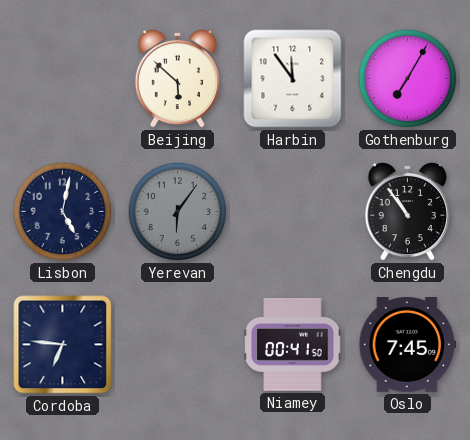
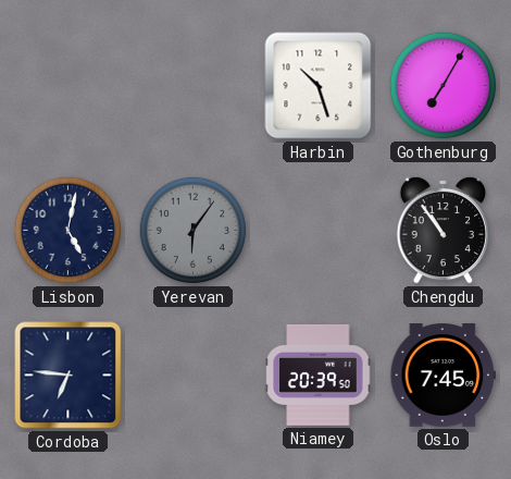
Beijing: 5:52 -> none (177, 78)
Harbin: 11:54 -> 10:27 (319, 86)
Niamey: 00:41 -> 20:39 (319, 374)
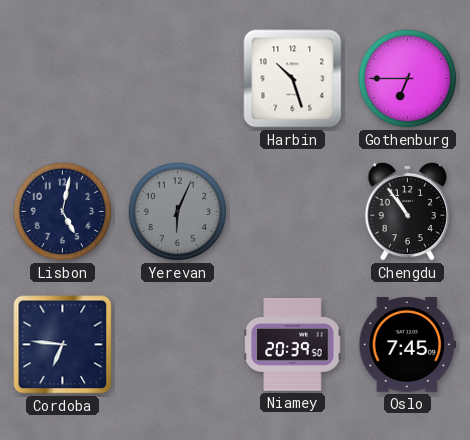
Gothenburg: 7:05 -> 6:45 (408, 79)
Yerevan: 6:06 -> 6:04 (178, 212)
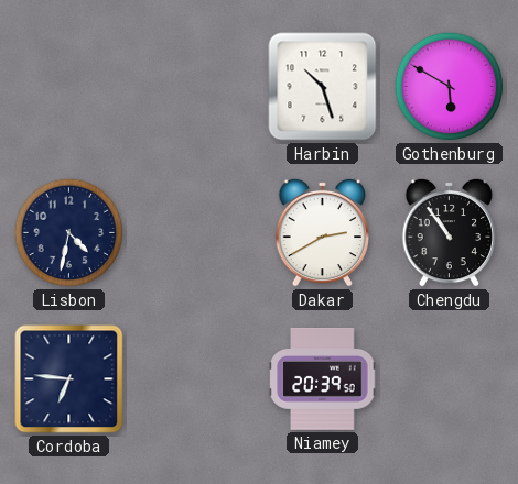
Gothenburg: 6:45 -> 5:50 (450, 87)
Lisbon: 5:02 -> 4:32 (69, 233)
Yerevan: 6:04 -> none (178, 212)
Dakar: none -> 2:40 (322, 232)
Oslo: 7:45 -> none (408, 345)
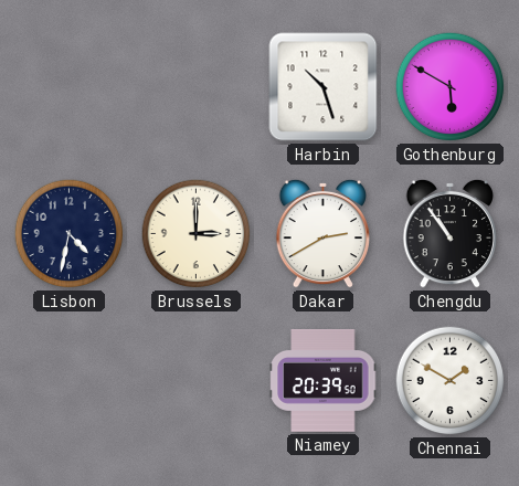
Brussels: none -> 3:00 (197, 234)
Cordoba: 6:46 -> none (69, 380)
Chennai: none -> 1:50 (451, 381)
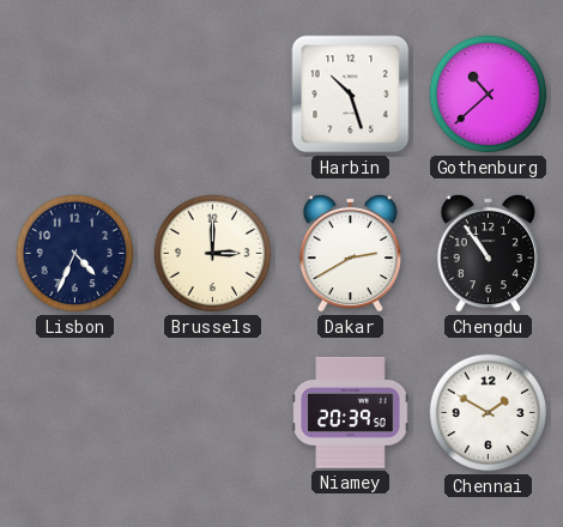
Gothenburg: 5:50 -> 10:38 (489, 95)
Lisbon: 4:32 -> 4:34 (75, 254)
